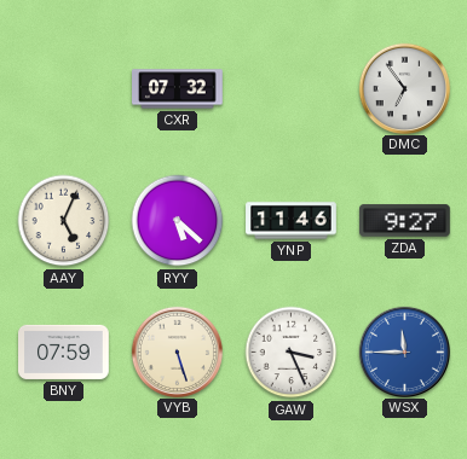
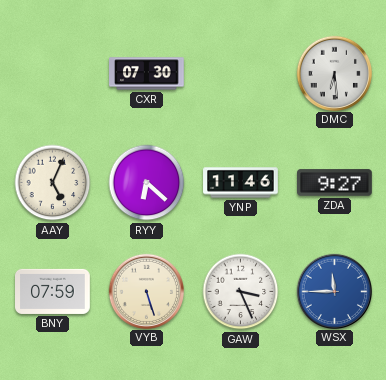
CXR: 07:32 -> 07:30 (147, 74)
DMC: 6:54 -> 6:29 (334, 73)
RYY: 5:22 -> 6:22 (147, 183)
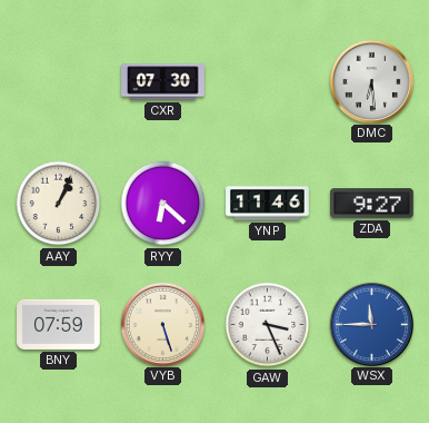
AAY: 5:04 -> 1:04 (59, 204)
